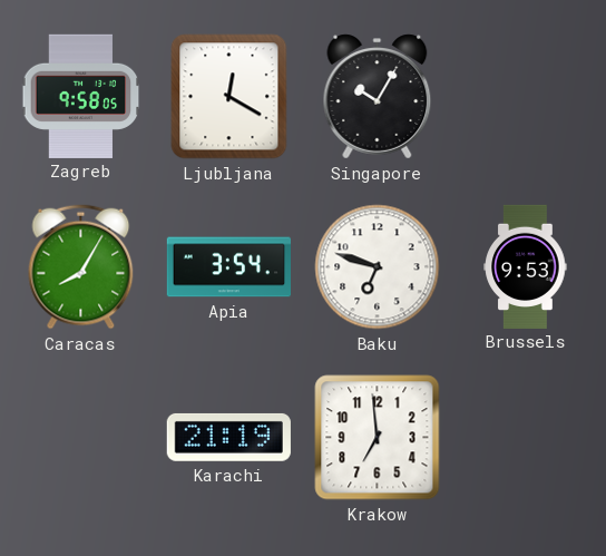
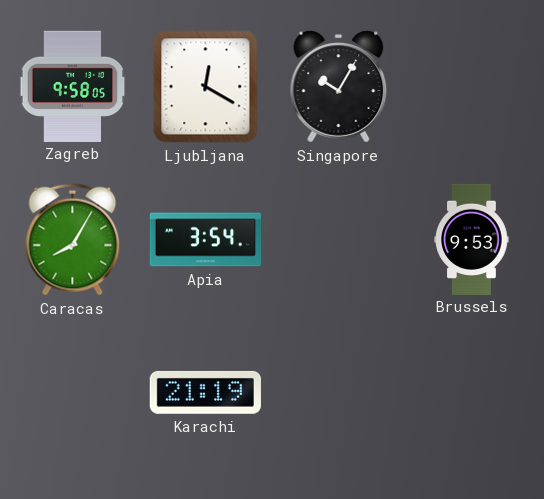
Baku: 6:48 -> none (378, 267)
Krakow: 6:59 -> none (378, 438)
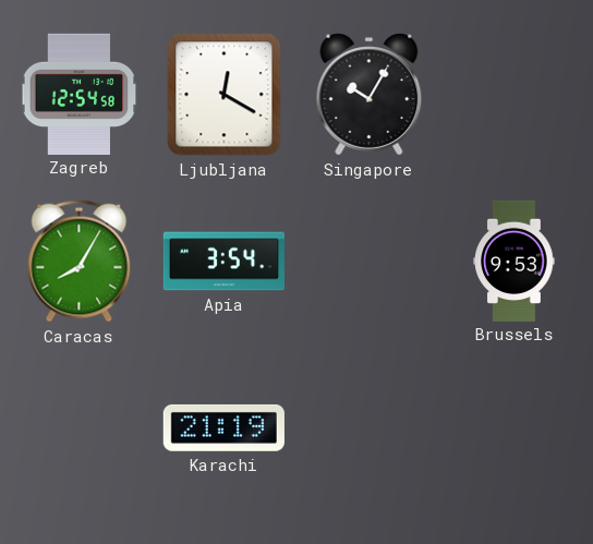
Zagreb: 9:58 -> 12:54 (80, 94)
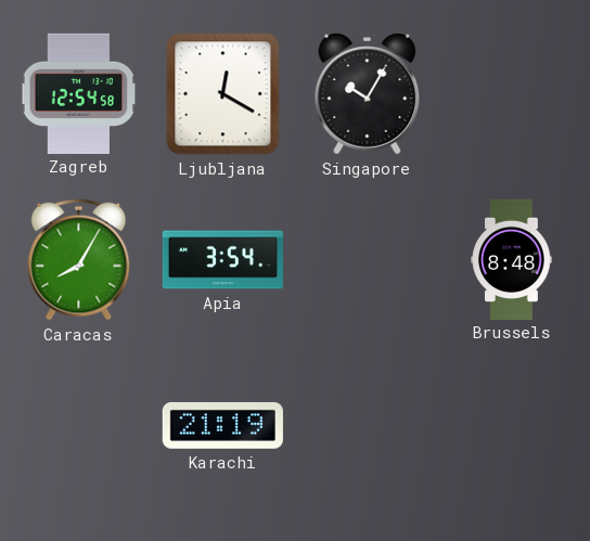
Brussels: 9:53 -> 8:48 (512, 259)
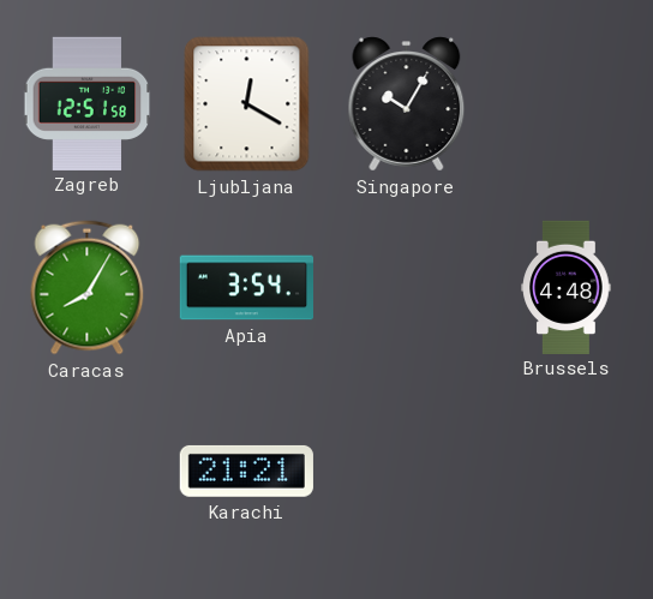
Zagreb: 12:54 -> 12:51 (88, 103)
Brussels: 8:48 -> 4:48 (567, 287)
Karachi: 21:19 -> 21:21 (246, 471)
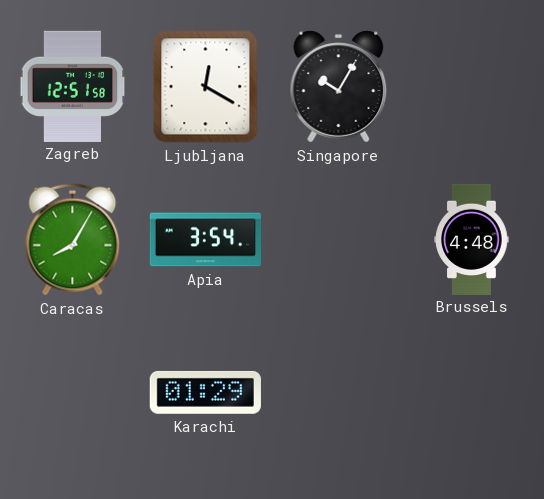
Karachi: 21:21 -> 01:29 (205, 392)
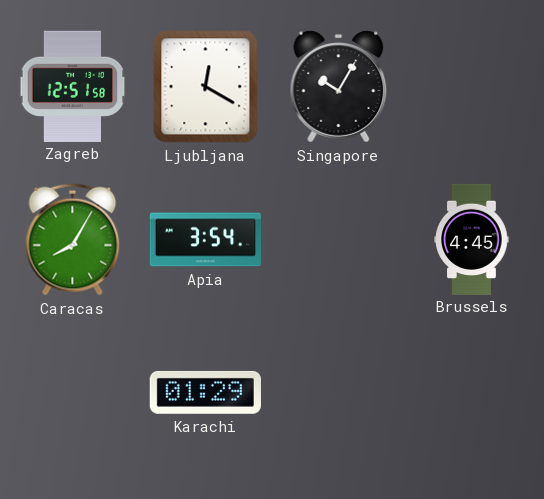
Brussels: 4:48 -> 4:45 (472, 239)
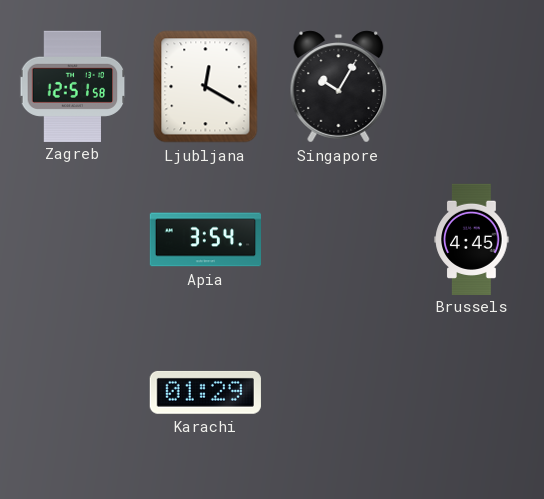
Caracas: 8:05 -> none (73, 240)
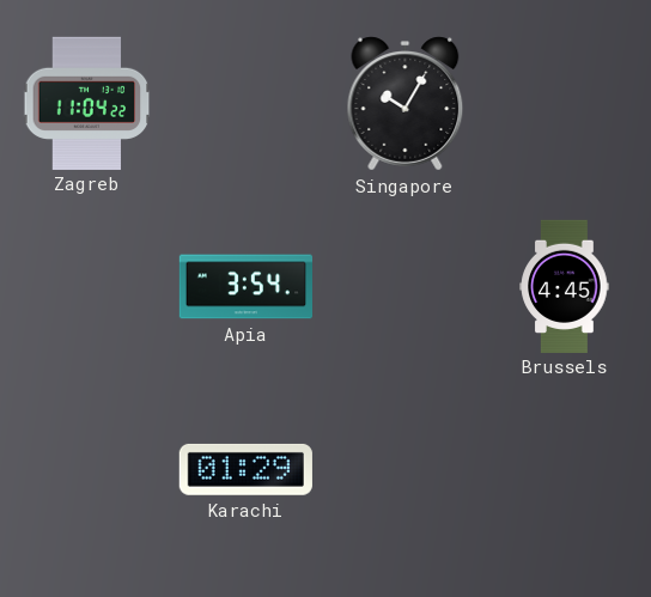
Zagreb: 12:51 -> 11:04 (87, 103)
Ljubljana: 12:20 -> none (206, 87)
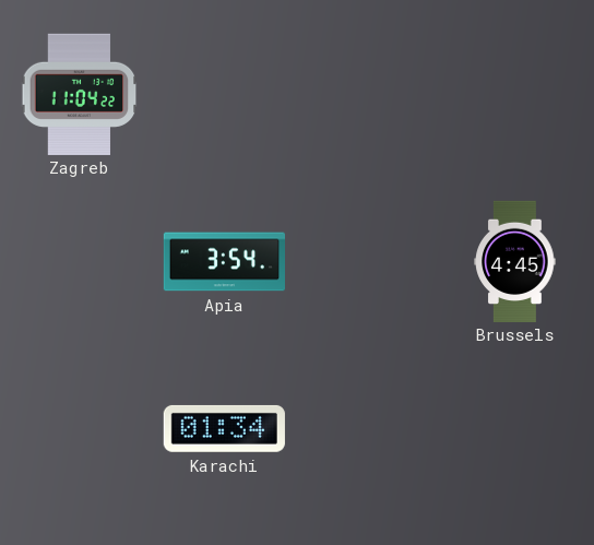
Singapore: 10:05 -> none (406, 104)
Karachi: 01:29 -> 01:34 (224, 428)
